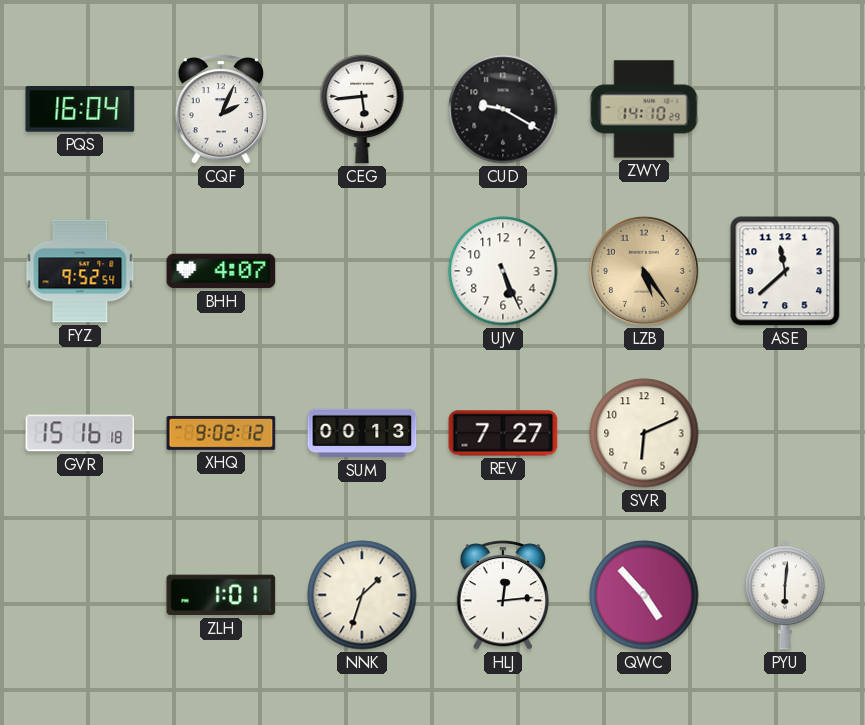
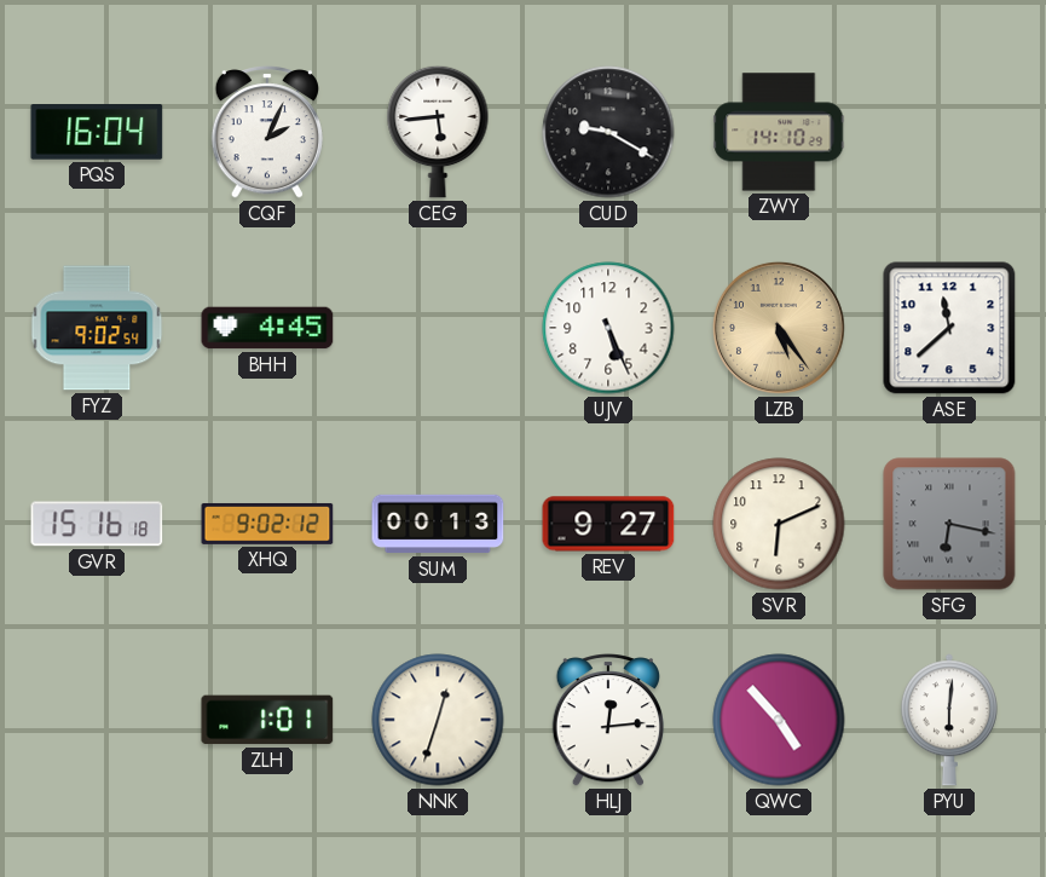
FYZ: 9:52 -> 9:02 (97, 328)
BHH: 4:07 -> 4:45 (267, 328)
REV: 7:27 -> 9:27 (608, 524)
SFG: none -> 6:17 (949, 524)
NNK: 1:33 -> 12:33 (438, 720)
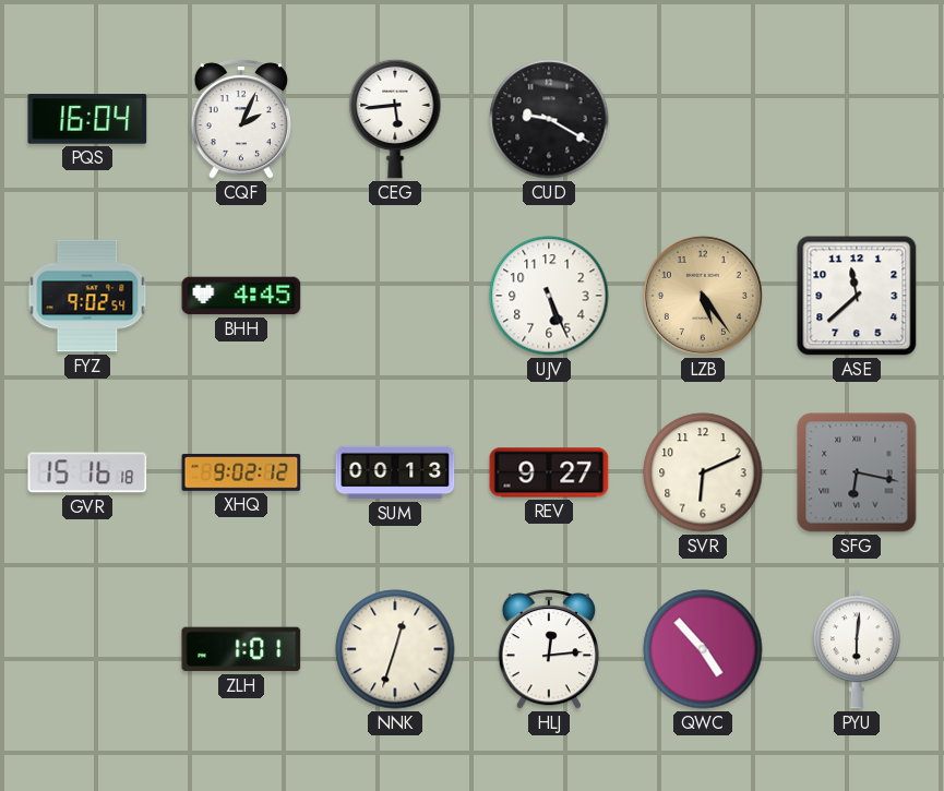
ZWY: 14:10 -> none (779, 132)
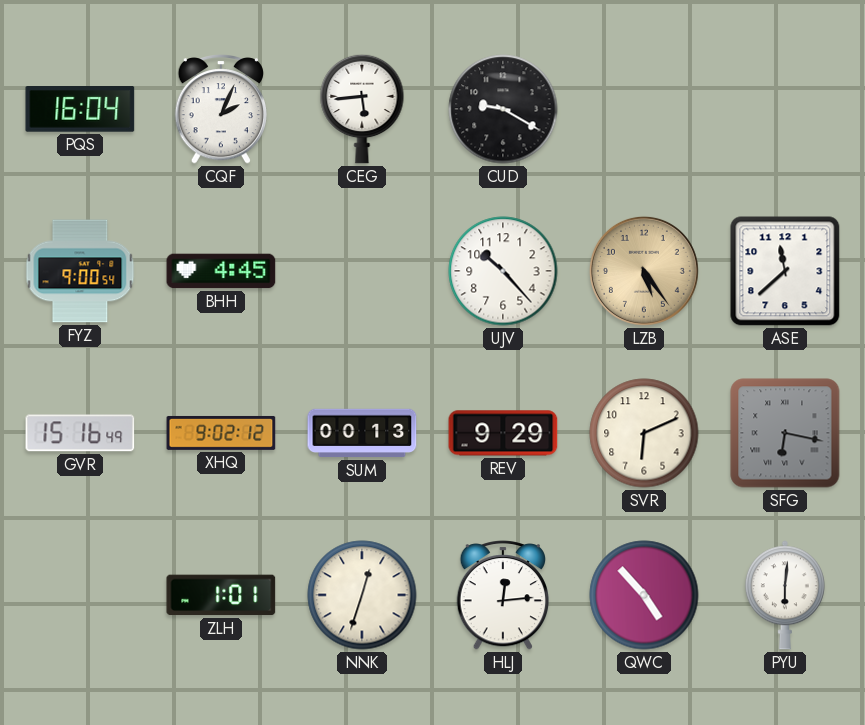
FYZ: 9:02 -> 9:00 (80, 271)
UJV: 5:26 -> 10:23 (503, 271)
GVR: 15:16:18 -> 15:16:49 (80, 433)
REV: 9:27 -> 9:29 (503, 433)
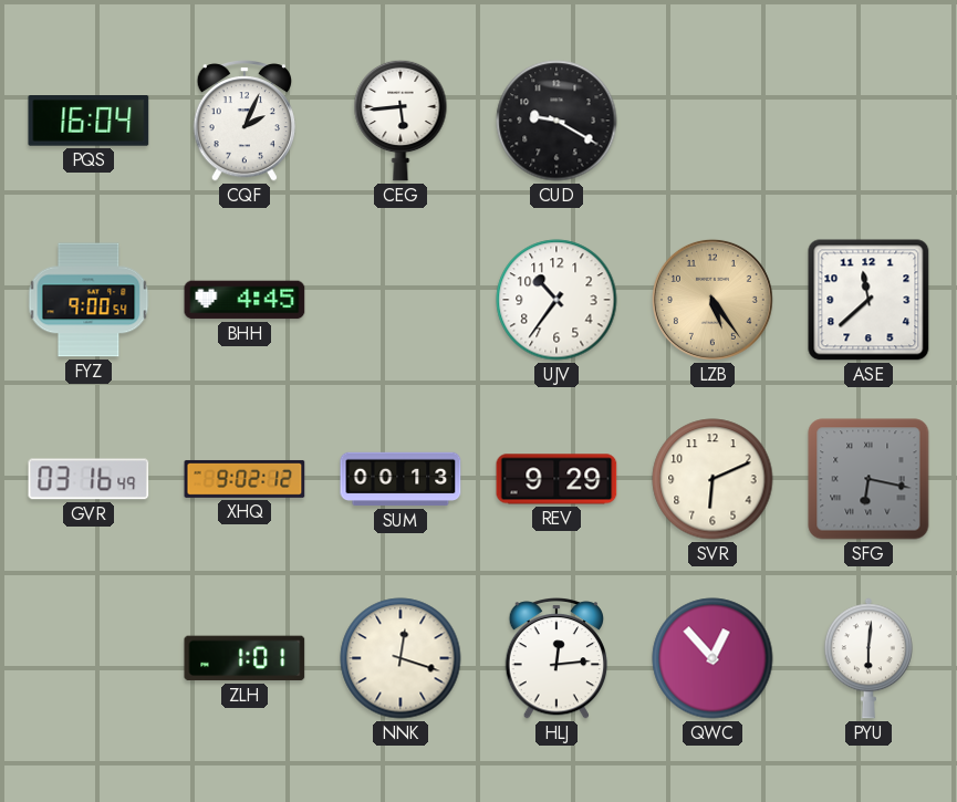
UJV: 10:23 -> 10:36 (556, 300)
GVR: 15:16 -> 03:16 (89, 479)
NNK: 12:33 -> 12:18 (401, 658)
QWC: 4:53 -> 12:53 (712, 658)
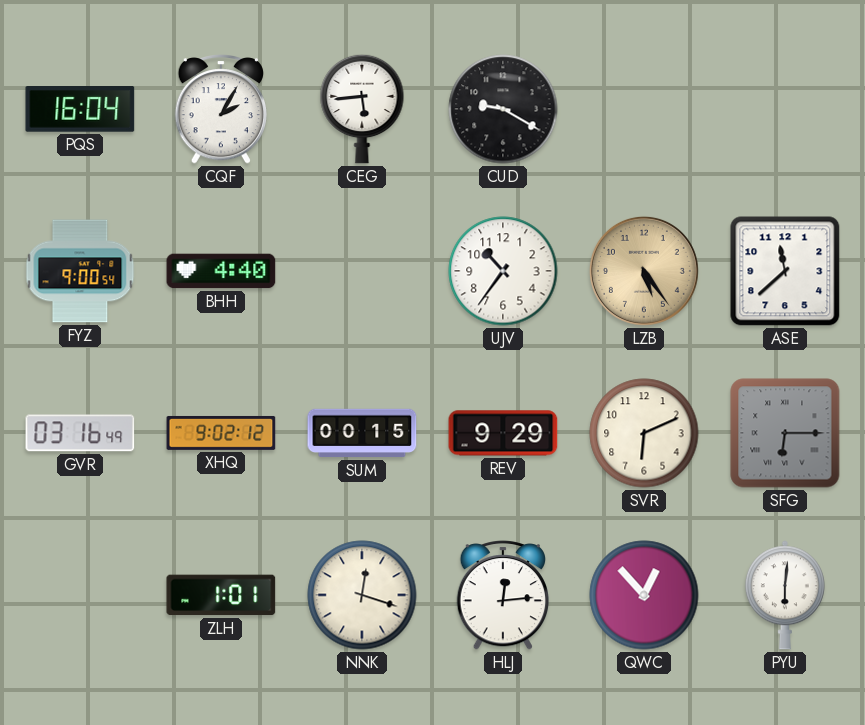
CQF: 2:04 -> 2:05 (220, 110)
BHH: 4:45 -> 4:40 (221, 271)
SUM: 00:13 -> 00:15 (362, 433)
SFG: 6:17 -> 6:15 (785, 433)
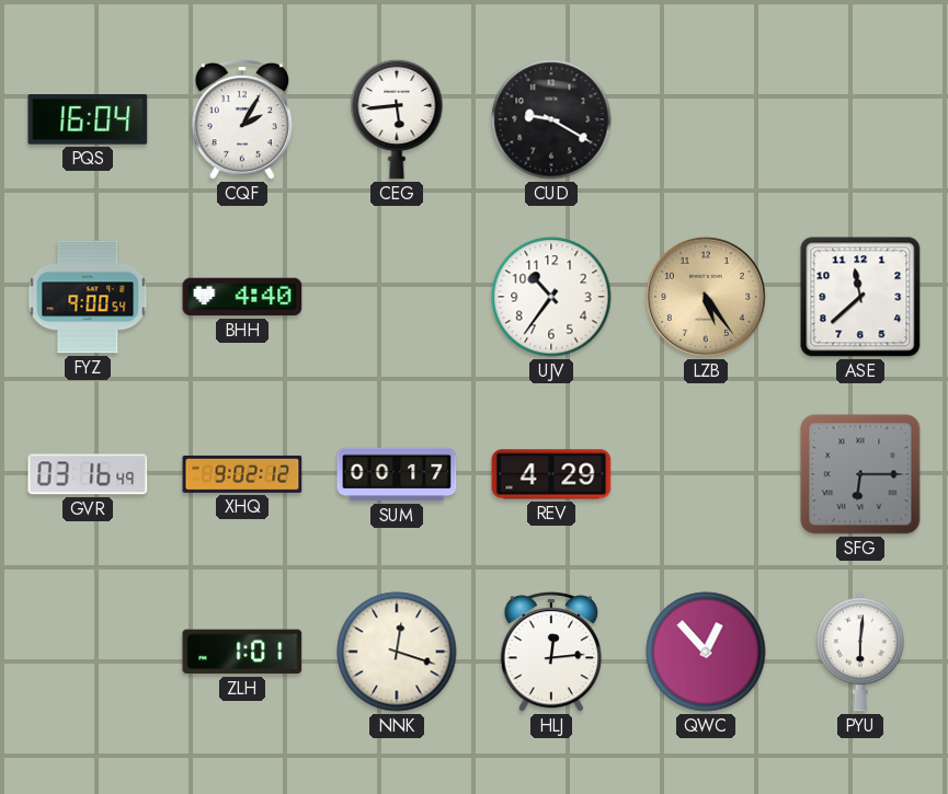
SUM: 00:15 -> 00:17 (397, 474)
REV: 9:29 -> 4:29 (551, 474)
SVR: 6:11 -> none (644, 433)
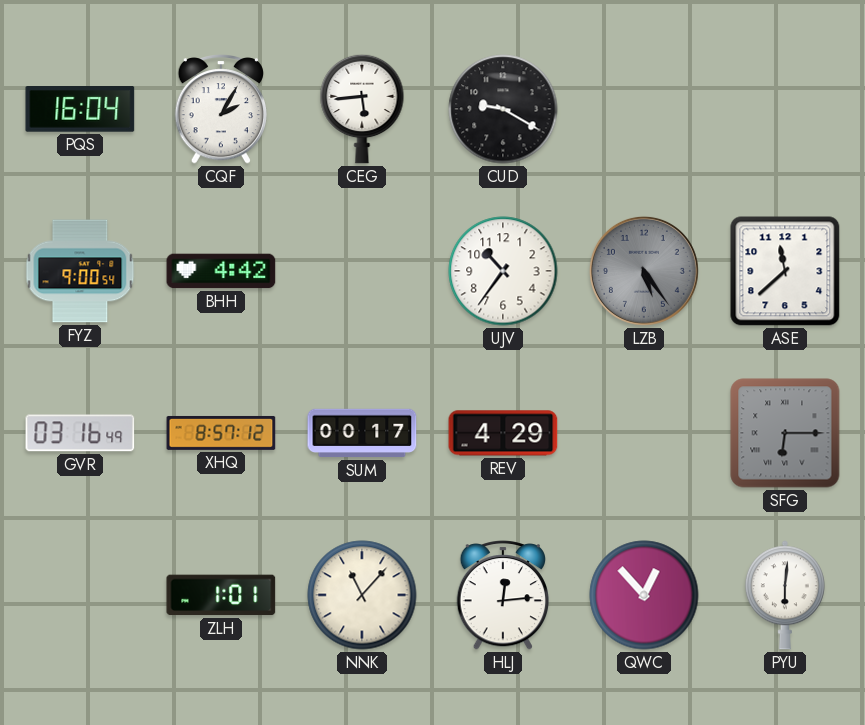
BHH: 4:40 -> 4:42 (221, 271)
LZB dial: champagne -> grey (644, 271)
XHQ: 9:02 -> 8:57 (221, 433)
NNK: 12:18 -> 11:07 (362, 595)
